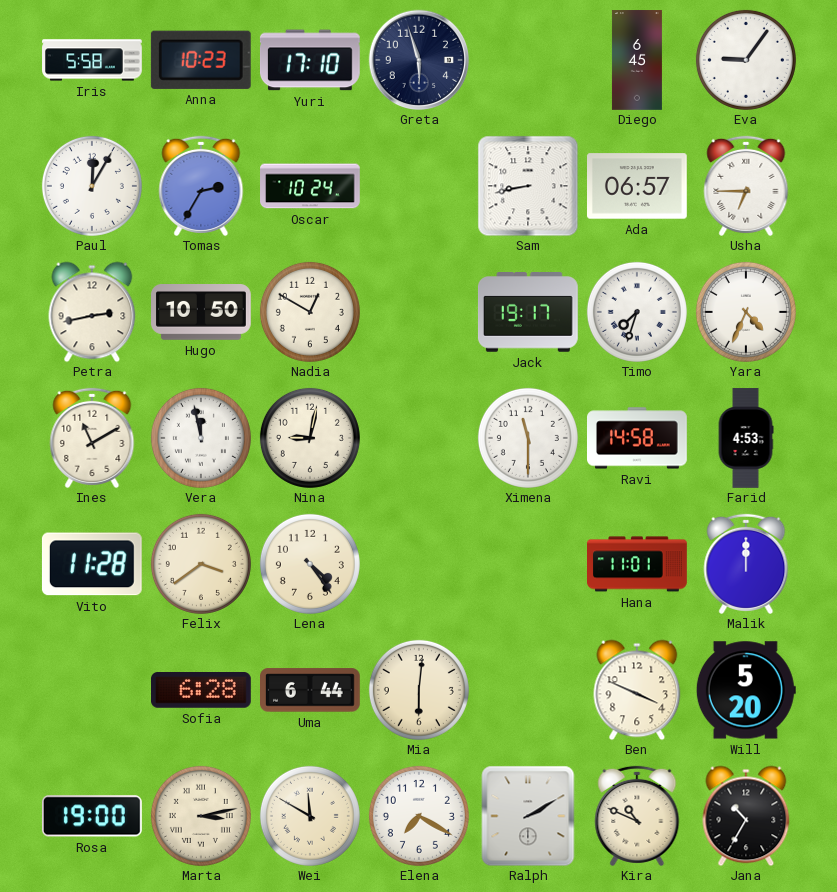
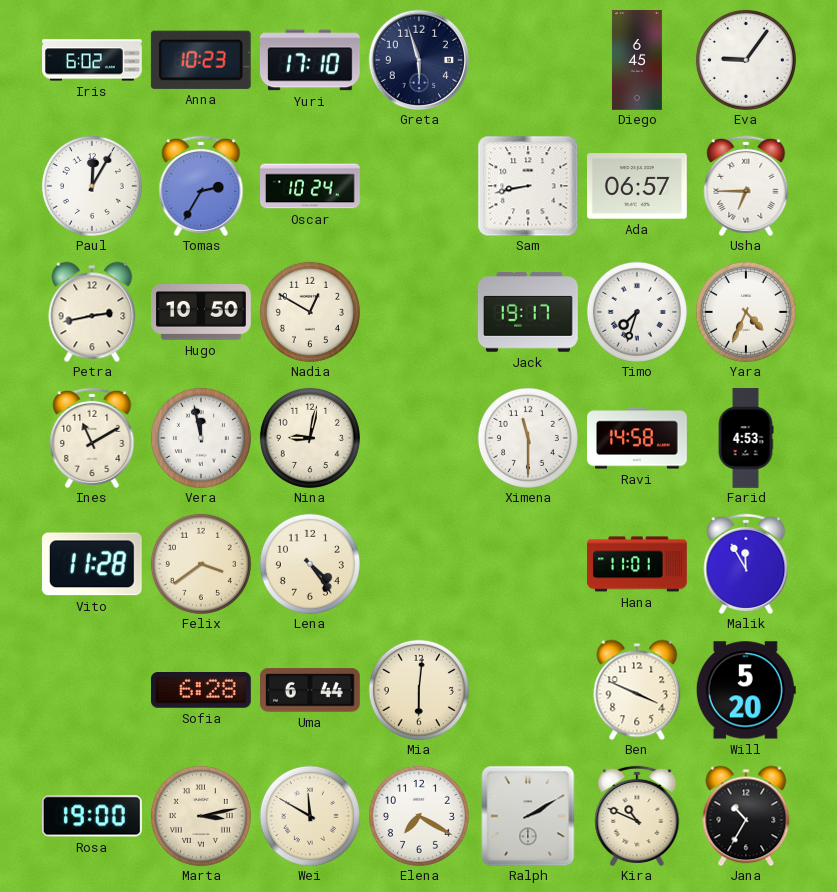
Iris: 5:58 -> 6:02 (92, 60)
Malik: 12:00 -> 11:55 (746, 564)
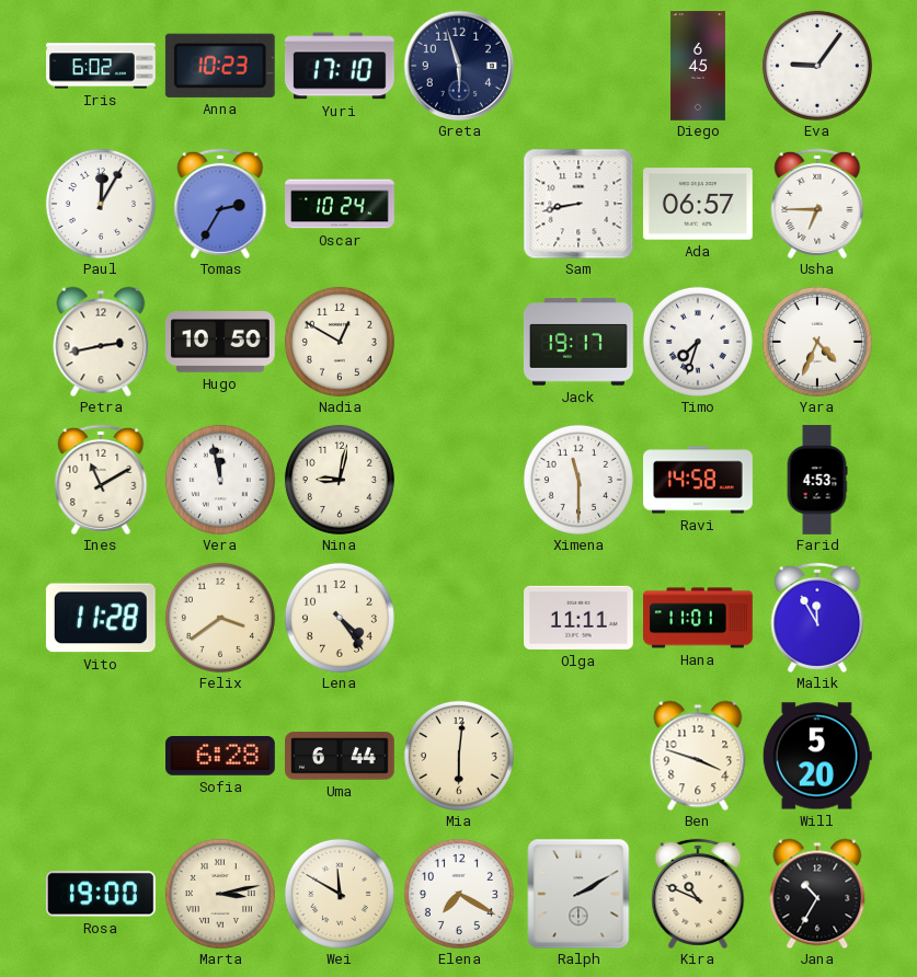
Olga: none -> 11:11 (580, 618)
Ben: 3:49 -> 3:48 (698, 756)
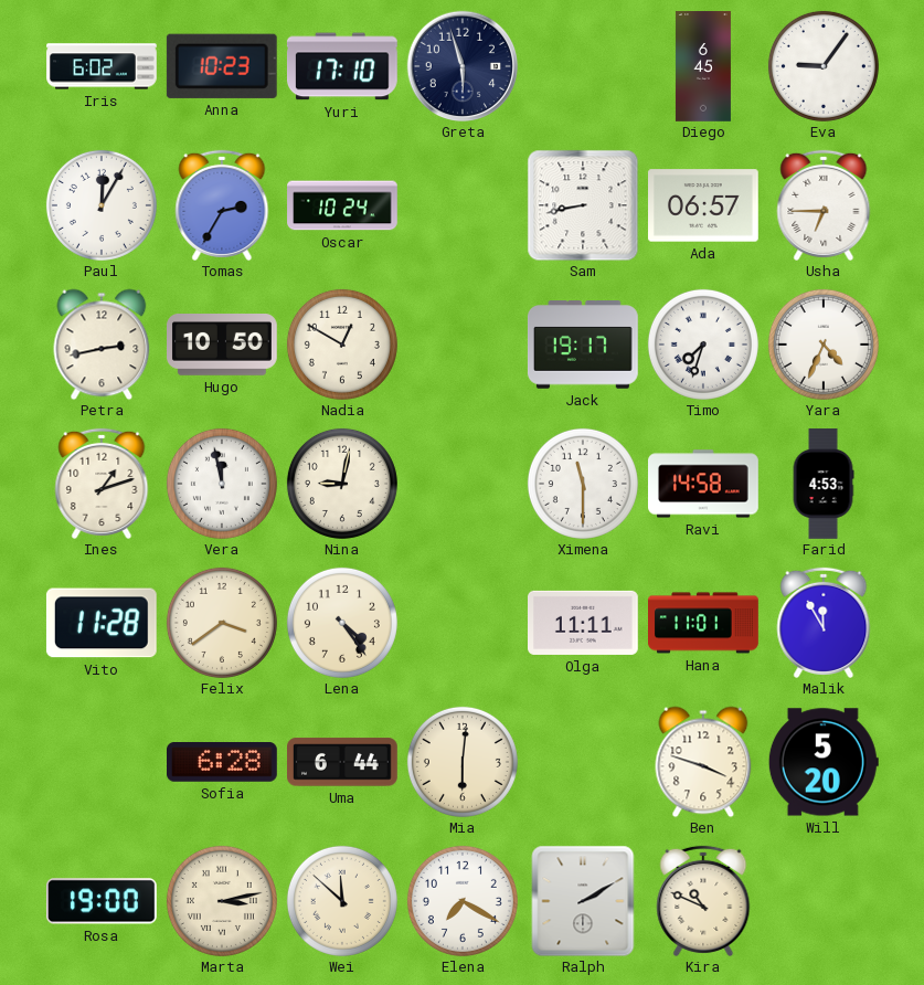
Ines: 11:10 -> 1:12 (102, 484)
Wei: 11:50 -> 11:52 (342, 901)
Jana: 10:35 -> none (817, 894)
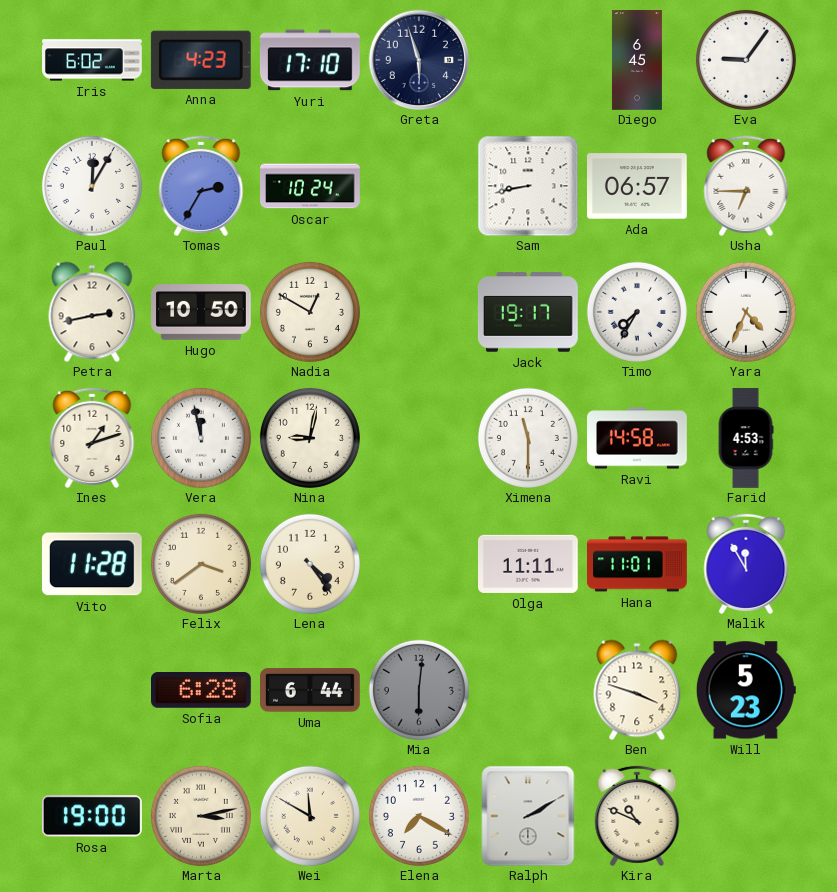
Anna: 10:23 -> 4:23 (201, 60)
Timo: 7:33 -> 7:35 (637, 312)
Mia dial: cream -> grey (419, 690)
Will: 5:20 -> 5:23 (746, 690)
Wei: 11:52 -> 11:50 (310, 816)
